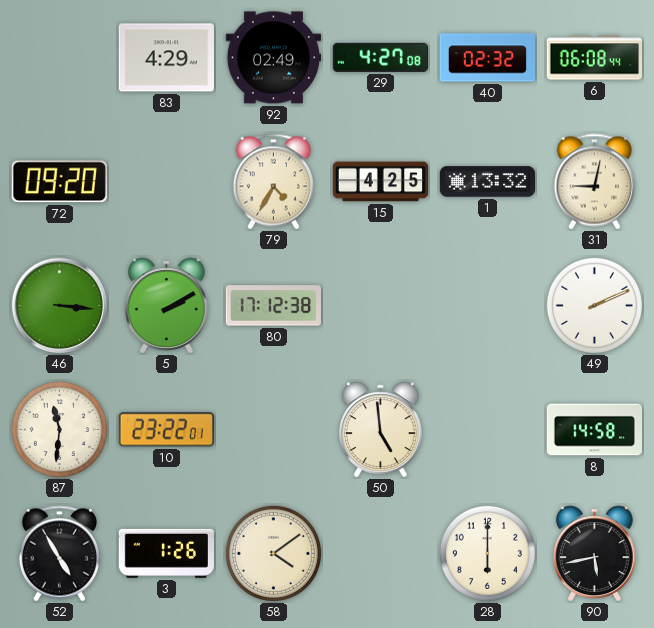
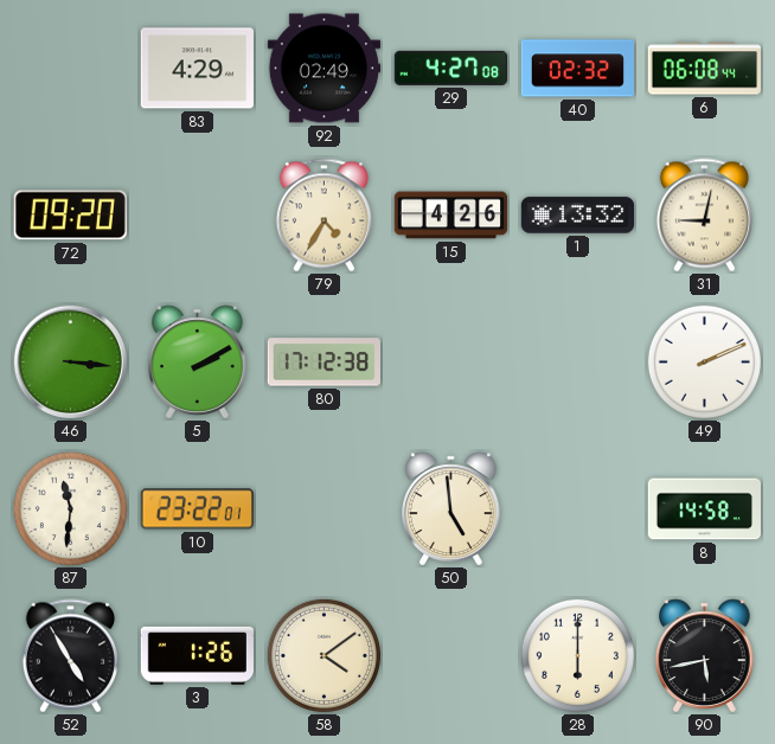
15: 4:25 -> 4:26 (450, 216)
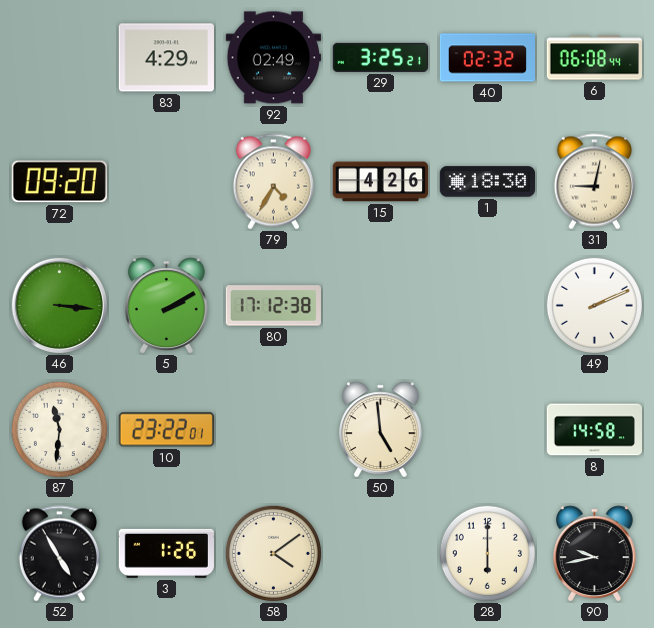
29: 4:27 -> 3:25 (380, 57)
1: 13:32 -> 18:30 (487, 182)
90: 5:43 -> 9:43 (595, 554)
